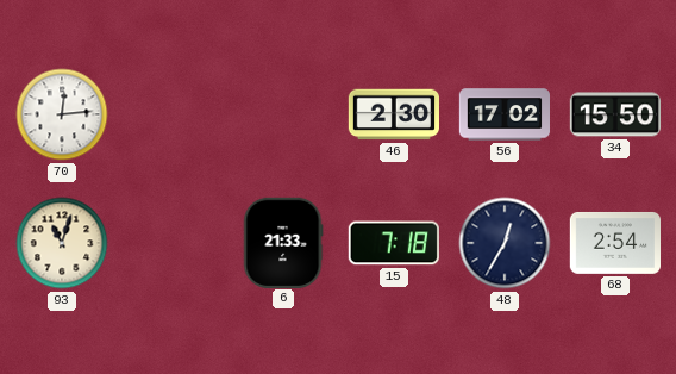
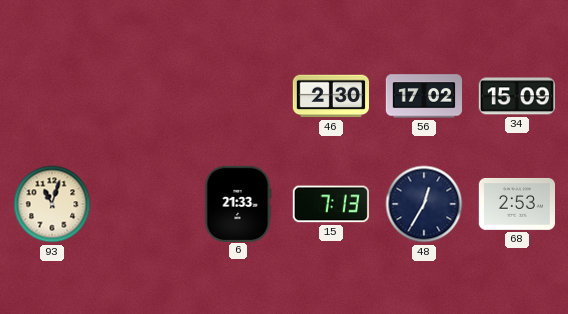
70: 12:14 -> none (62, 114)
34: 15:50 -> 15:09 (516, 96)
15: 7:18 -> 7:13 (331, 204)
68: 2:54 -> 2:53 (516, 204)
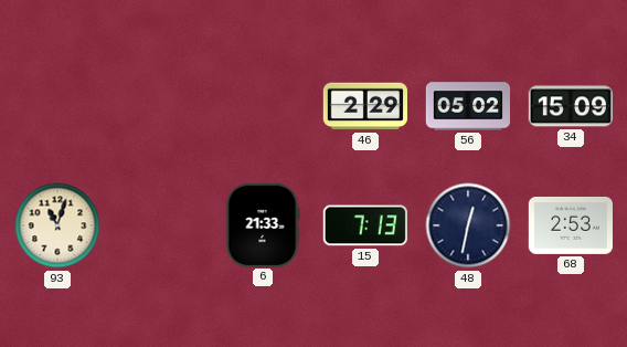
46: 2:30 -> 2:29 (364, 106)
56: 17:02 -> 05:02 (467, 106)
48: 12:35 -> 12:32 (468, 225)
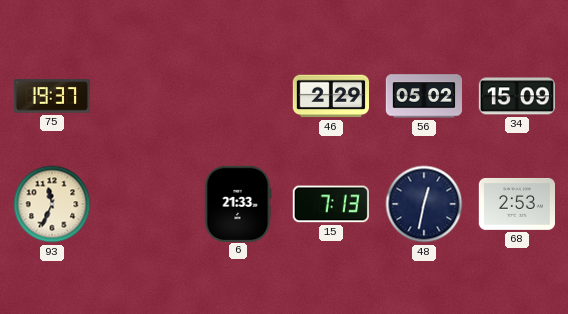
75: none -> 19:37 (51, 96)
93: 11:03 -> 11:34 (52, 204)
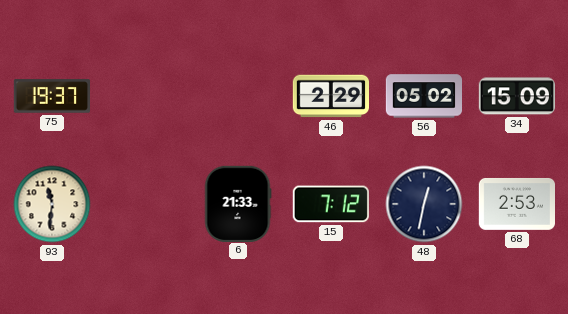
93: 11:34 -> 11:31 (52, 204)
15: 7:13 -> 7:12 (331, 204)
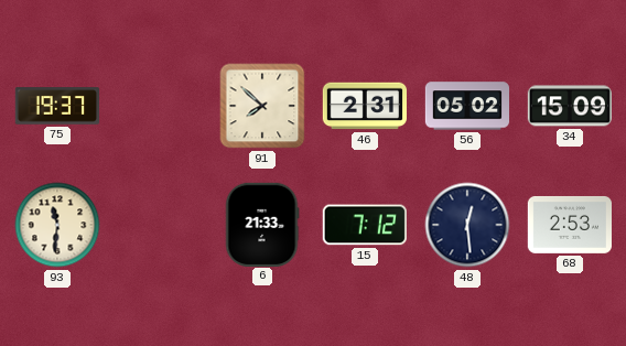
91: none -> 7:52 (262, 106)
46: 2:29 -> 2:31 (364, 106)
48: 12:32 -> 12:29 (467, 225)
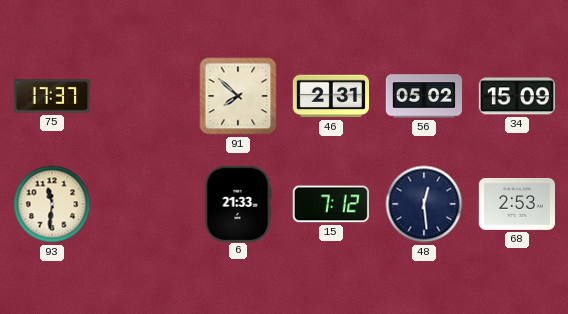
75: 19:37 -> 17:37 (51, 96)
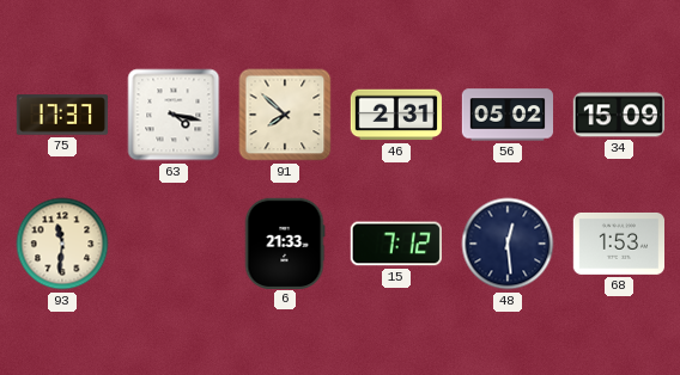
63: none -> 4:17 (174, 115)
68: 2:53 -> 1:53 (618, 244)
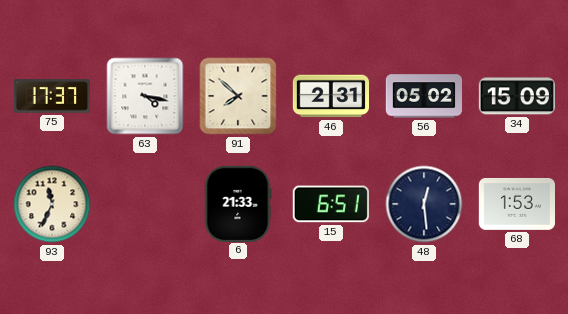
93: 11:31 -> 11:34 (52, 204)
15: 7:12 -> 6:51 (331, 204)
